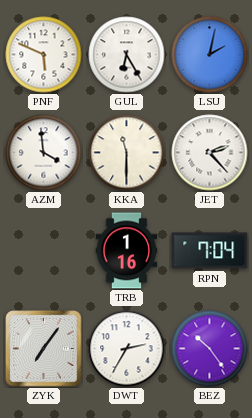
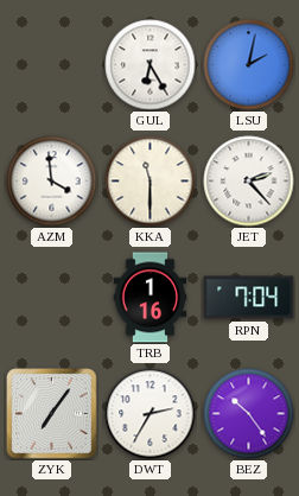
PNF: 5:49 -> none (44, 55)
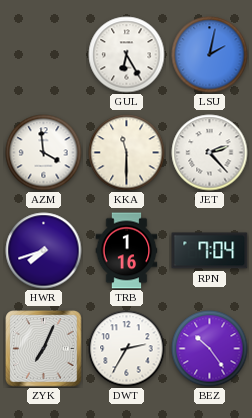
HWR: none -> 7:42 (44, 251)
ZYK: 7:06 -> 7:04 (44, 349)
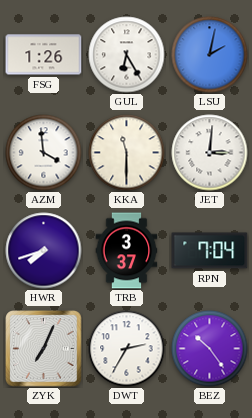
FSG: none -> 1:26 (44, 55)
JET: 2:23 -> 3:01 (210, 153)
TRB: 1:16 -> 3:37 (127, 251)
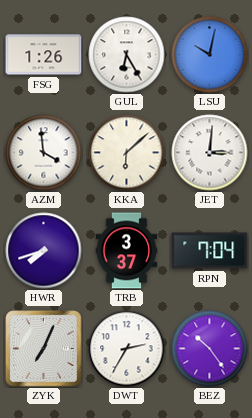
LSU: 2:02 -> 10:02 (210, 55)
KKA: 11:30 -> 6:08 (127, 153)
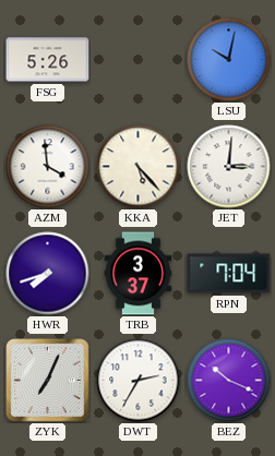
FSG: 1:26 -> 5:26 (48, 60)
GUL: 6:25 -> none (127, 55)
KKA: 6:08 -> 5:23 (139, 167)
BEZ: 10:24 -> 10:19 (229, 381)
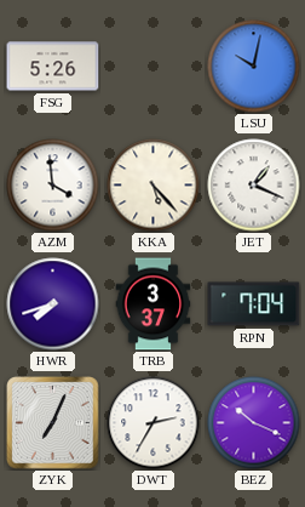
JET: 3:01 -> 1:19 (254, 186)
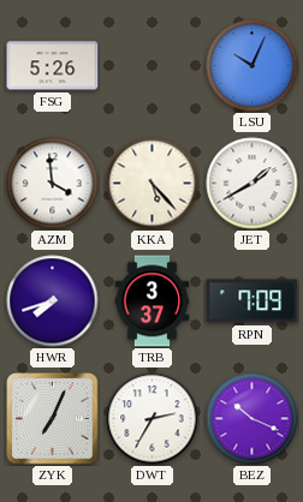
LSU: 10:02 -> 10:04 (252, 66)
JET: 1:19 -> 1:40 (252, 184)
RPN: 7:04 -> 7:09 (252, 301)
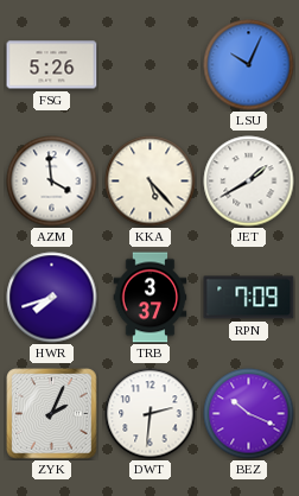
ZYK: 7:04 -> 2:04 (52, 414)
DWT: 2:35 -> 2:31 (151, 414)
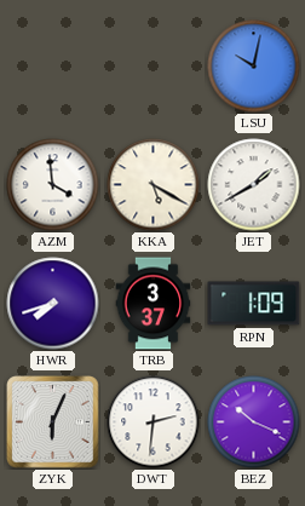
FSG: 5:26 -> none (52, 65)
LSU: 10:04 -> 10:02 (254, 67)
KKA: 5:23 -> 5:20 (154, 185)
RPN: 7:09 -> 1:09 (254, 304)
ZYK: 2:04 -> 6:04 (53, 422)
